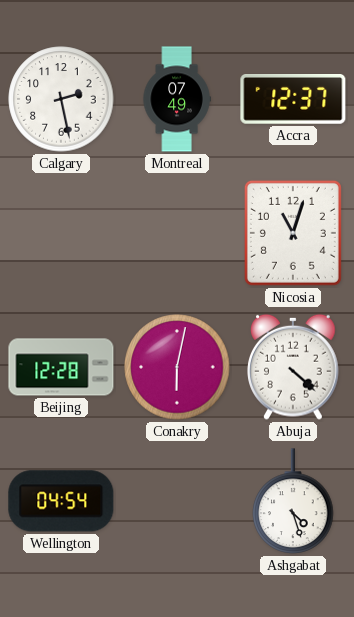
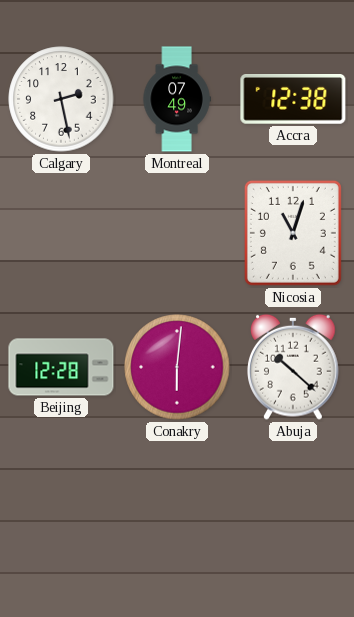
Accra: 12:37 -> 12:38 (293, 100)
Conakry: 6:02 -> 6:01 (177, 367)
Abuja: 4:22 -> 10:22 (293, 367)
Wellington: 04:54 -> none (61, 501)
Ashgabat: 4:27 -> none (293, 501)
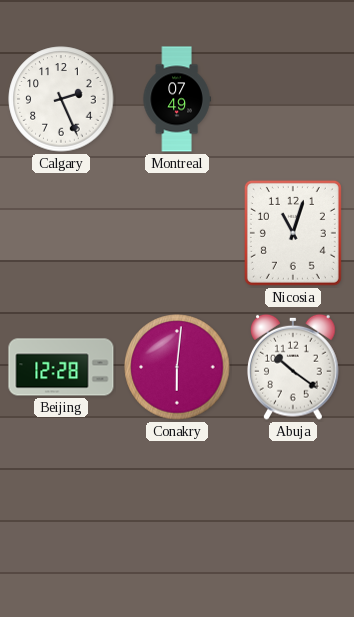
Calgary: 2:28 -> 2:26 (61, 99)
Accra: 12:38 -> none (293, 100)
Abuja: 10:22 -> 10:21 (293, 367)
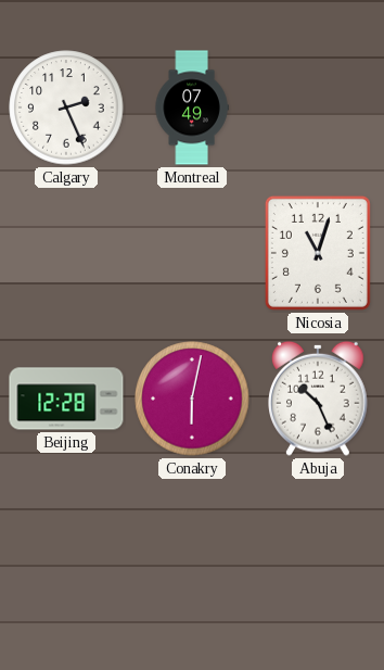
Conakry: 6:01 -> 6:02 (192, 399)
Abuja: 10:21 -> 10:26 (318, 399)
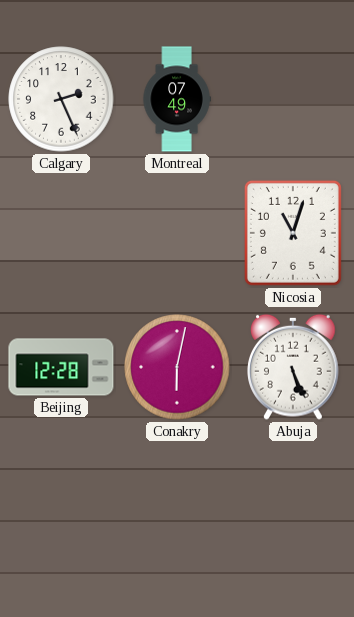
Abuja: 10:26 -> 5:26 (293, 367)
